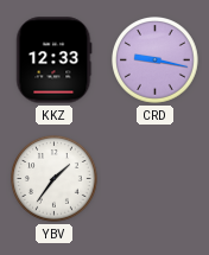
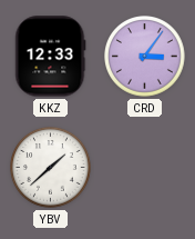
CRD: 9:17 -> 3:06 (145, 57)
YBV: 1:36 -> 1:38 (51, 168)
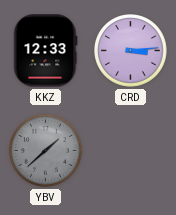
CRD: 3:06 -> 3:14 (131, 51)
YBV dial: white -> grey (46, 151)
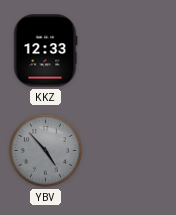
CRD: 3:14 -> none (131, 51)
YBV: 1:38 -> 4:53 (46, 151)
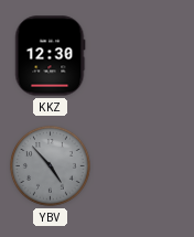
KKZ: 12:33 -> 12:30 (51, 56)
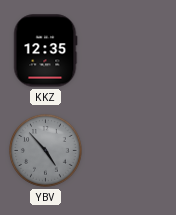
KKZ: 12:30 -> 12:35 (46, 51)
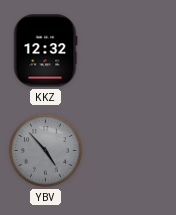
KKZ: 12:35 -> 12:32 (46, 51)
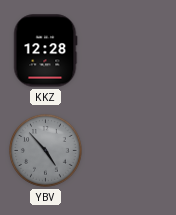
KKZ: 12:32 -> 12:28 (46, 51)
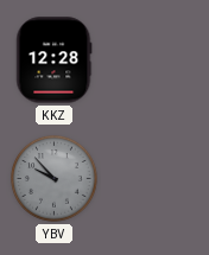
YBV: 4:53 -> 9:53 (55, 179)
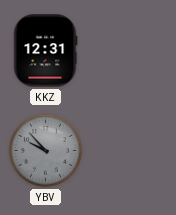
KKZ: 12:28 -> 12:31 (46, 51)
